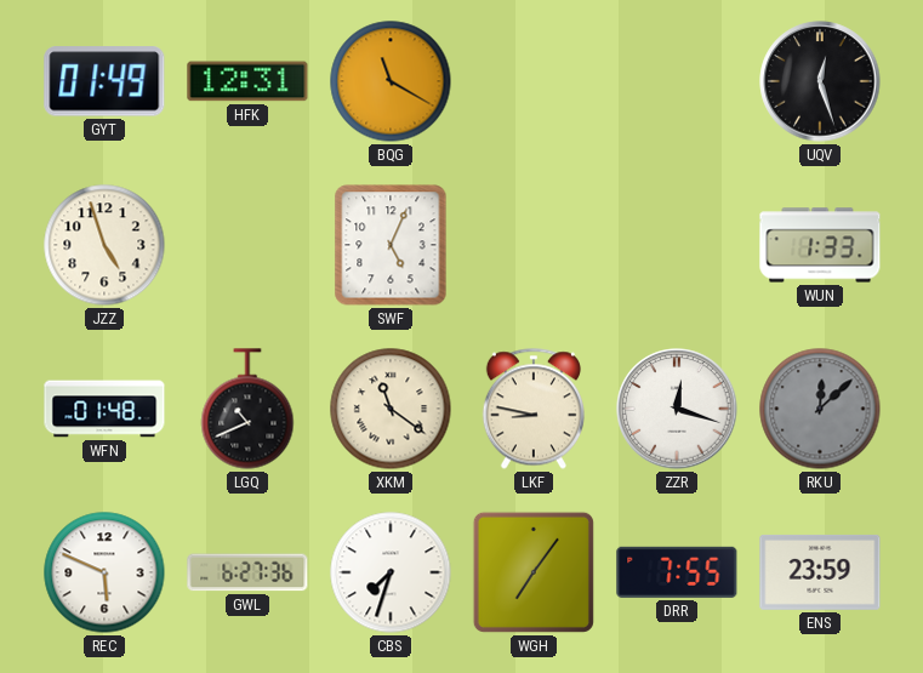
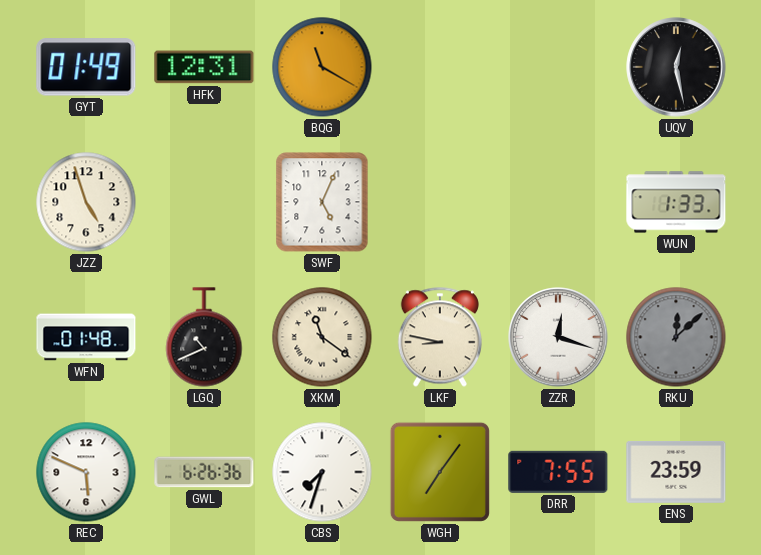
UQV: 12:27 -> 12:28 (676, 67)
GWL: 6:27 -> 6:26 (204, 472)
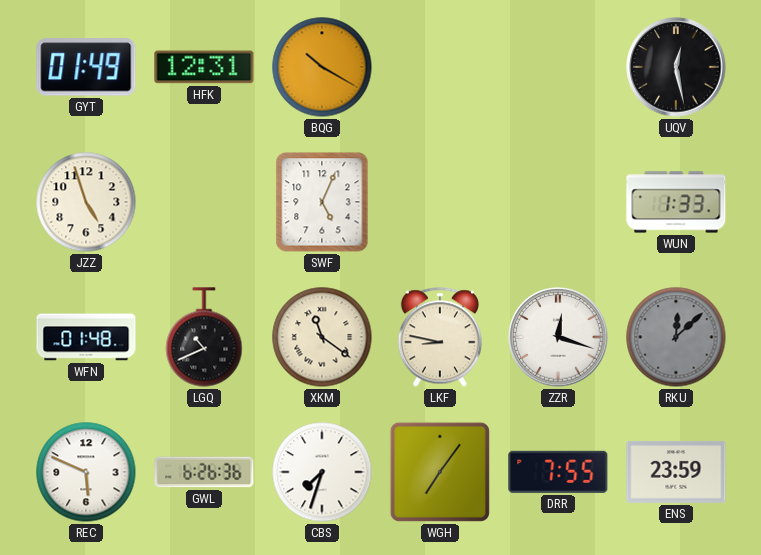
BQG: 11:20 -> 10:20 (322, 67)
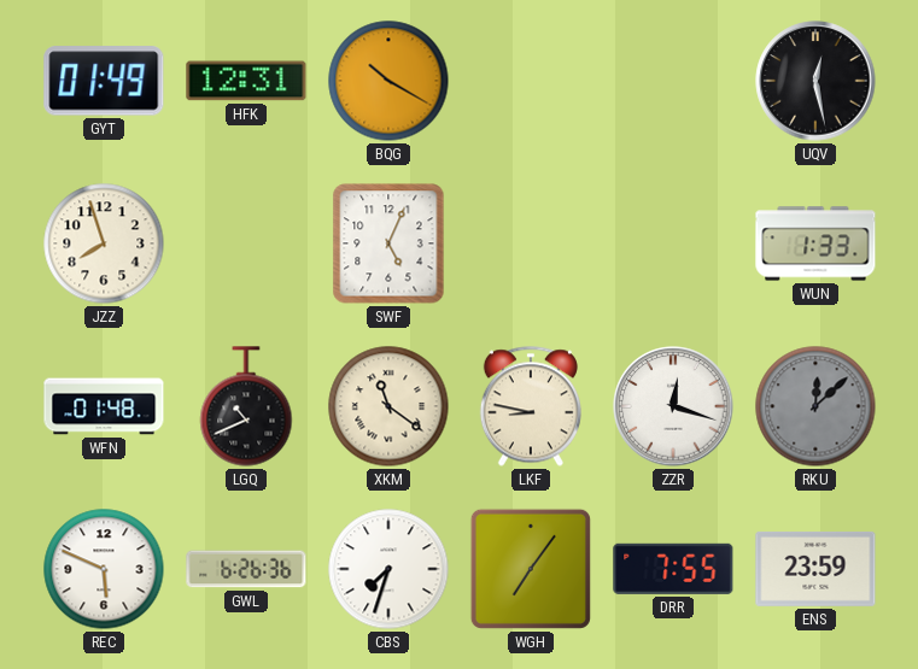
JZZ: 4:57 -> 7:57 (104, 243)
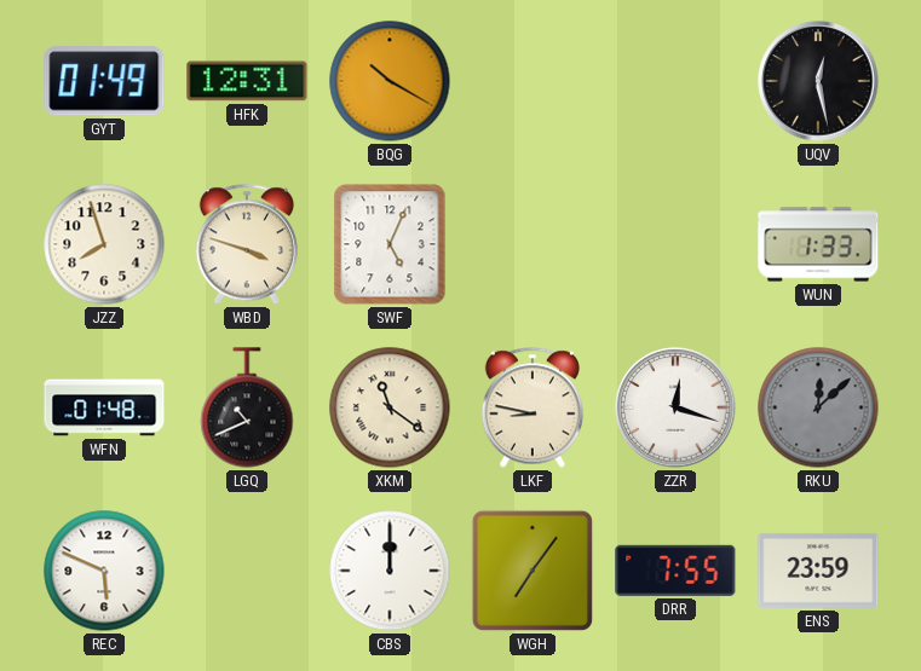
WBD: none -> 3:48 (247, 244)
GWL: 6:26 -> none (246, 569)
CBS: 7:33 -> 12:00 (390, 571)
